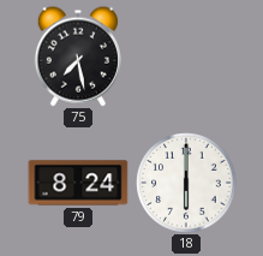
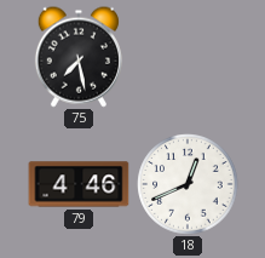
79: 8:24 -> 4:46 (79, 184)
18: 6:00 -> 12:41 (188, 184)
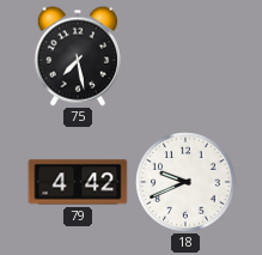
79: 4:46 -> 4:42 (78, 182)
18: 12:41 -> 9:41 (185, 182)
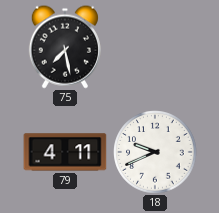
79: 4:42 -> 4:11 (65, 152)
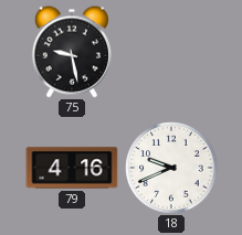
75: 7:28 -> 9:28 (72, 52)
79: 4:11 -> 4:16 (72, 168)
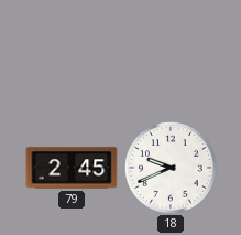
75: 9:28 -> none (72, 52)
79: 4:16 -> 2:45 (72, 168)
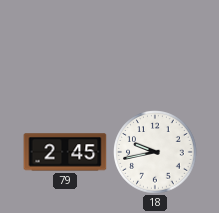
18: 9:41 -> 9:43 (155, 152)
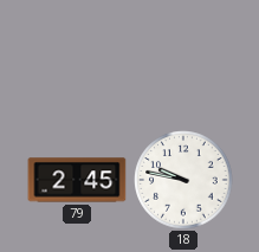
18: 9:43 -> 9:47 (183, 180)
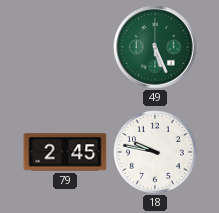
49: none -> 5:26 (155, 47)
